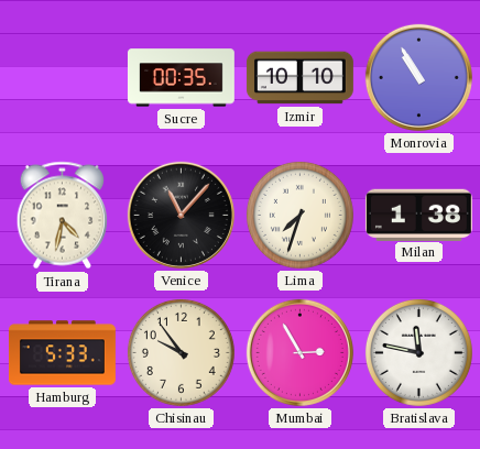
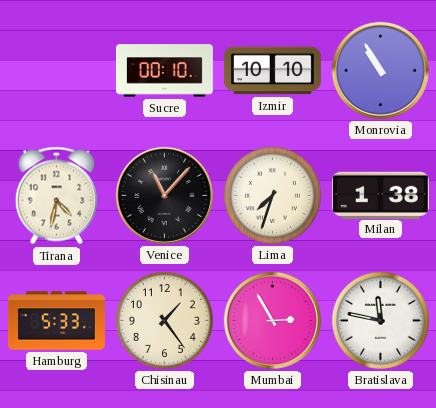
Sucre: 00:35 -> 00:10 (164, 71)
Chisinau: 9:54 -> 1:24 (164, 320)
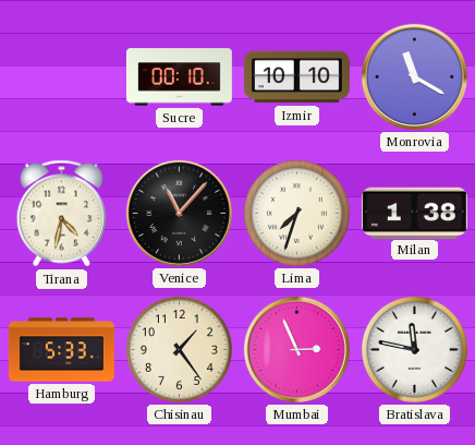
Monrovia: 10:55 -> 11:20 (414, 76)
Mumbai: 2:55 -> 2:56 (296, 349)
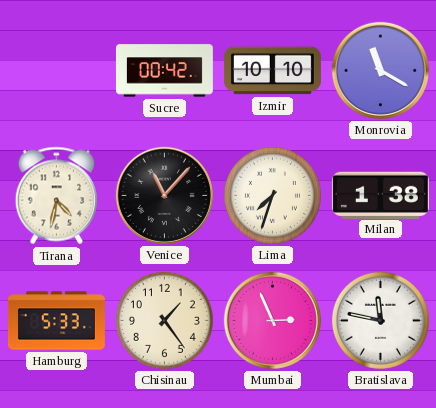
Sucre: 00:10 -> 00:42 (164, 71)
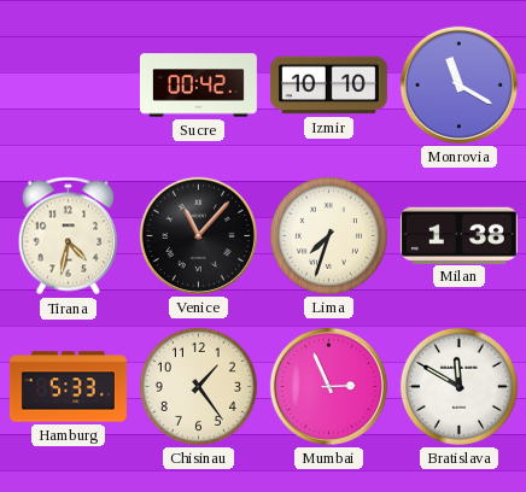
Bratislava: 11:47 -> 11:50 (458, 386)
